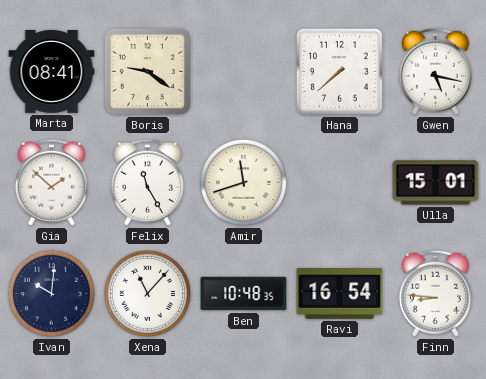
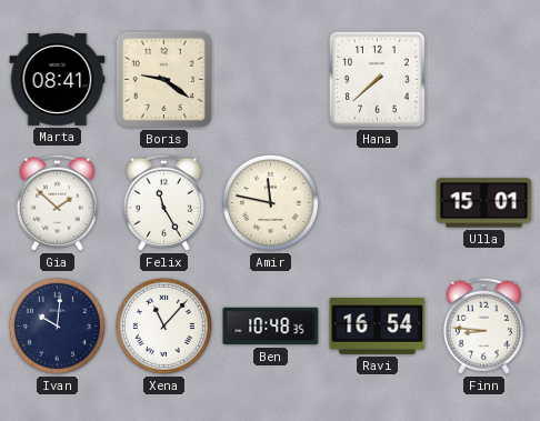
Gwen: 5:17 -> none (435, 71)
Amir: 11:42 -> 11:47 (270, 202)
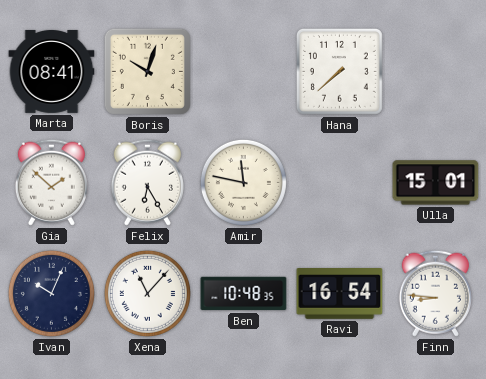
Boris: 9:21 -> 10:03 (147, 71)
Felix: 11:25 -> 6:25 (147, 182)
Ivan: 10:01 -> 10:04 (51, 293)
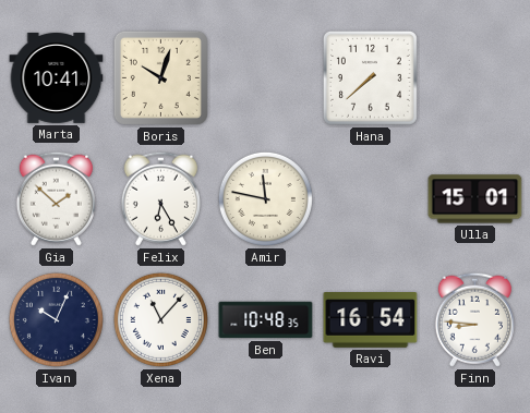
Marta: 08:41 -> 10:41 (57, 77)
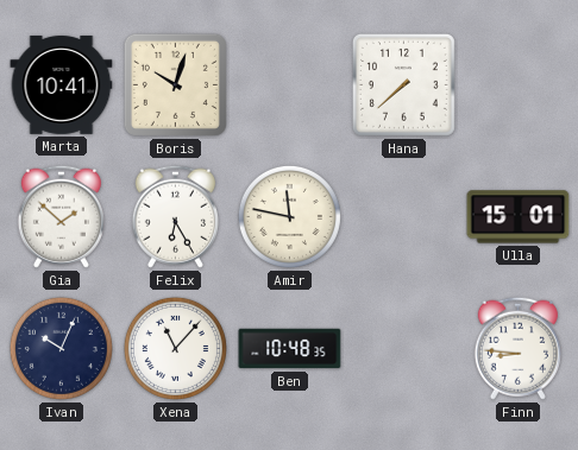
Ravi: 16:54 -> none (371, 320)
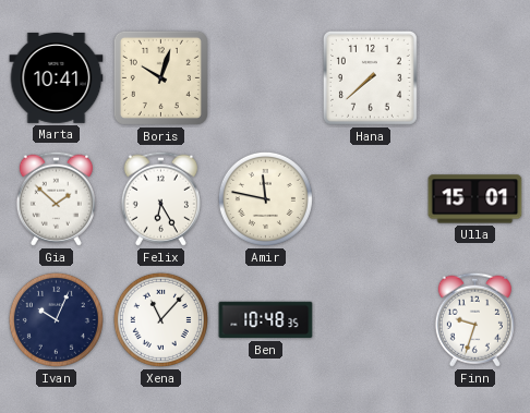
Finn: 8:46 -> 9:33 (474, 319)
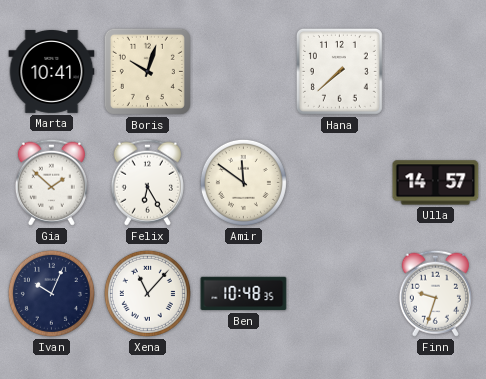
Amir: 11:47 -> 11:51 (243, 182)
Ulla: 15:01 -> 14:57 (436, 183)
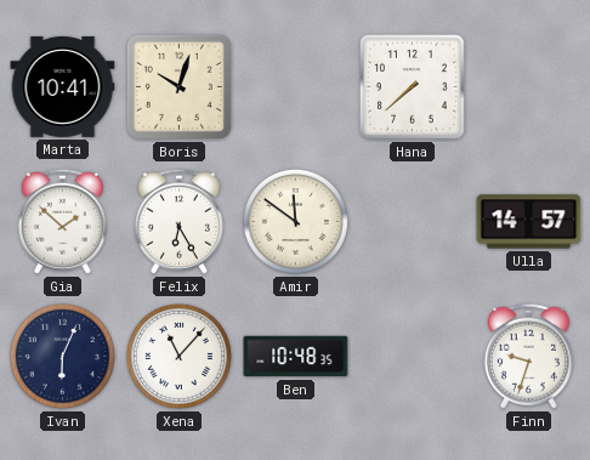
Ivan: 10:04 -> 6:04 (62, 356)
